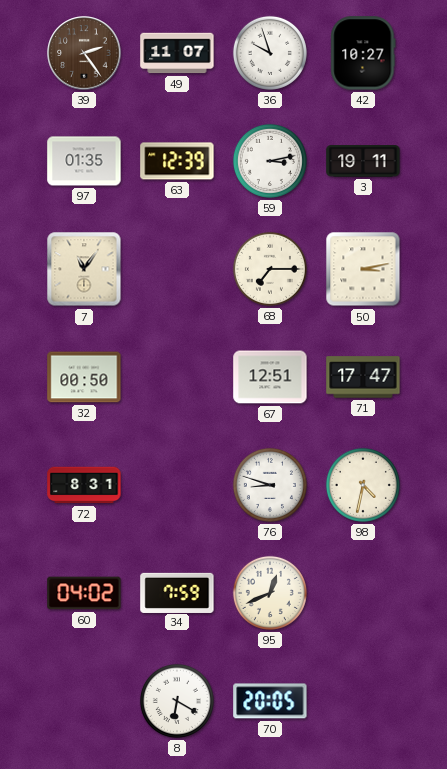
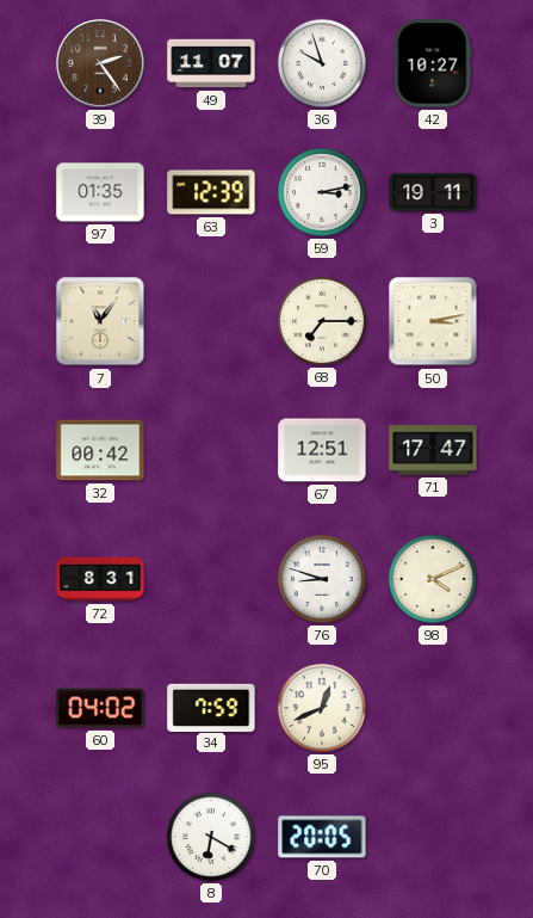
32: 00:50 -> 00:42 (100, 450)
98: 4:32 -> 4:11 (433, 579)
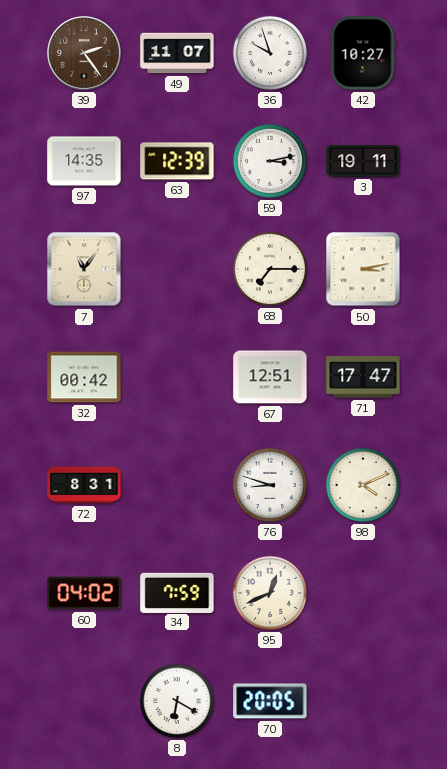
97: 01:35 -> 14:35 (84, 161)
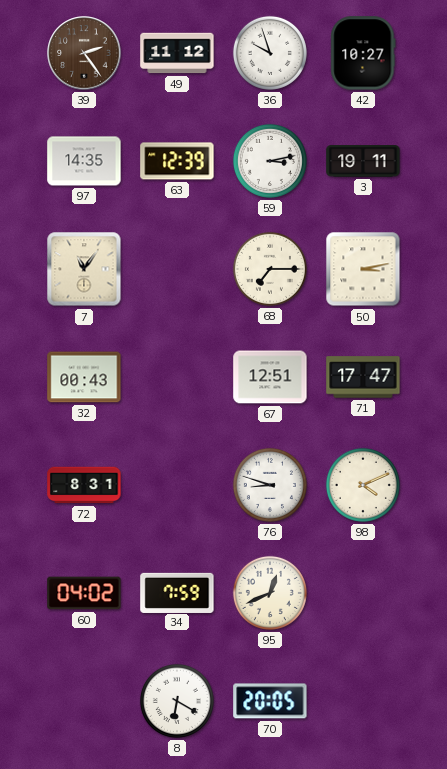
49: 11:07 -> 11:12 (177, 53)
32: 00:42 -> 00:43 (84, 377)
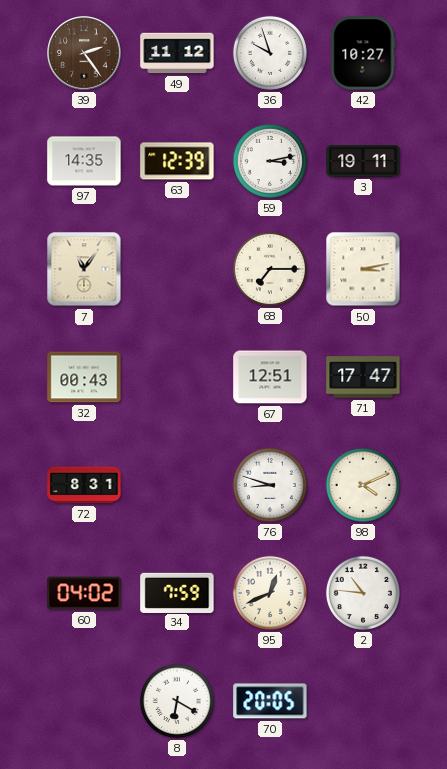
2: none -> 10:46 (363, 593)
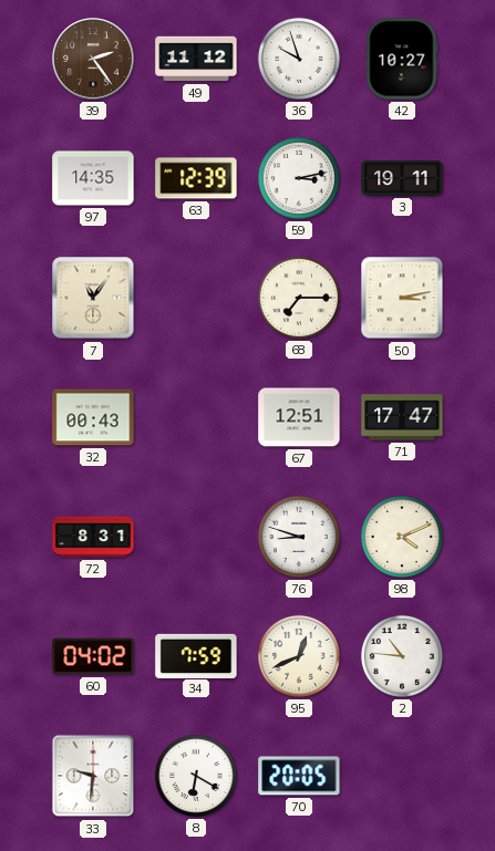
33: none -> 9:31 (93, 776)
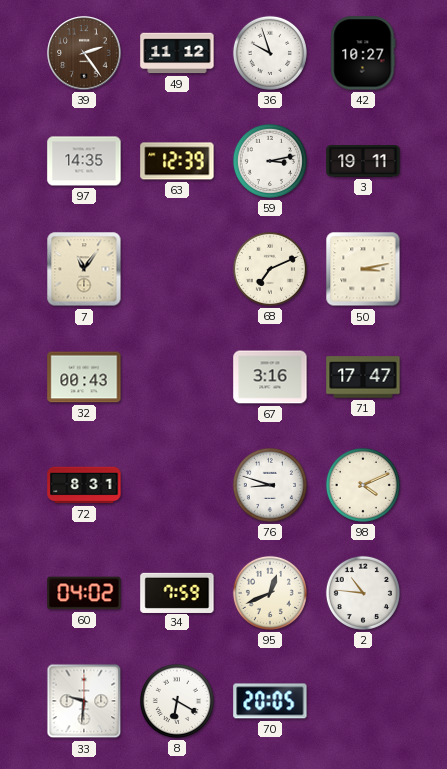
68: 7:15 -> 7:11 (270, 269)
67: 12:51 -> 3:16 (270, 377)
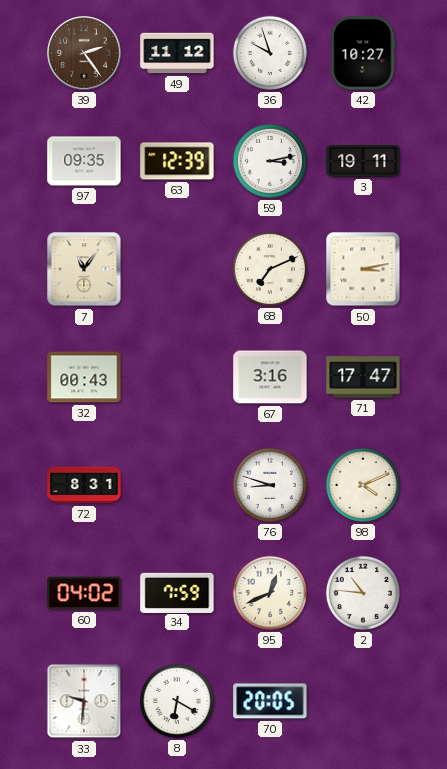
97: 14:35 -> 09:35 (84, 161)
